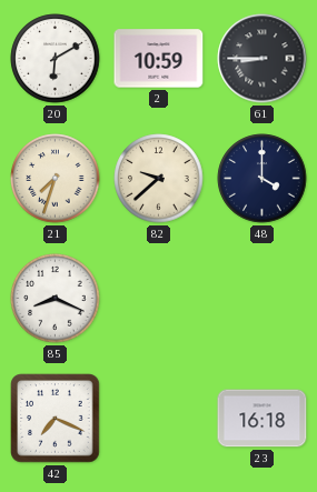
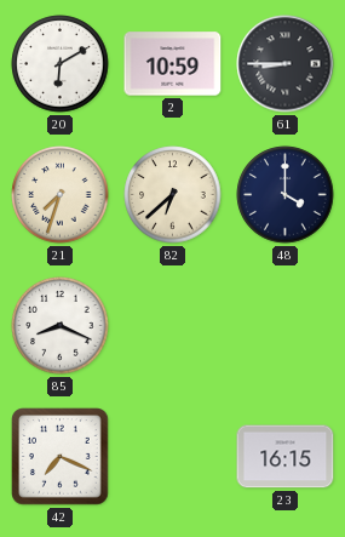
82: 9:38 -> 6:38 (173, 195)
23: 16:18 -> 16:15 (286, 457)
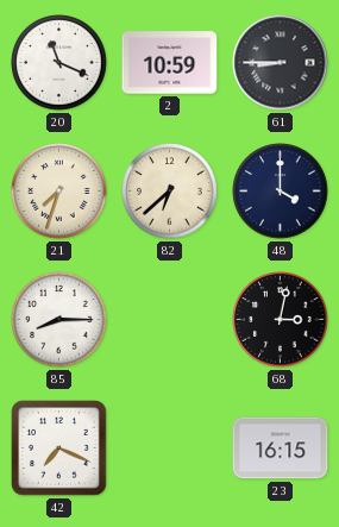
20: 6:10 -> 11:19 (59, 63)
85: 8:19 -> 8:15 (59, 320)
68: none -> 3:02 (281, 320)
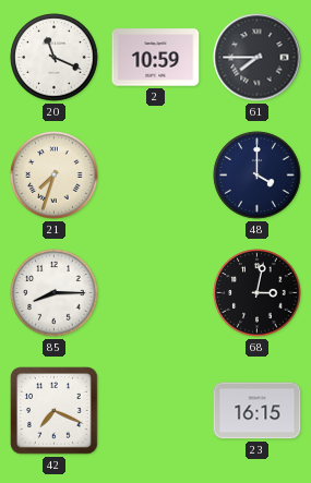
61: 8:45 -> 7:45 (258, 58)
82: 6:38 -> none (170, 192)
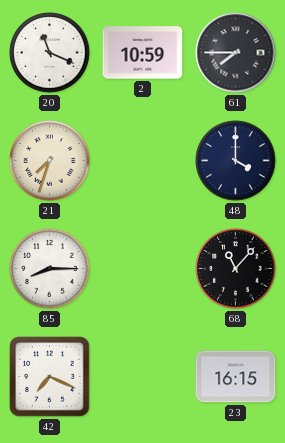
68: 3:02 -> 11:07 (236, 269)
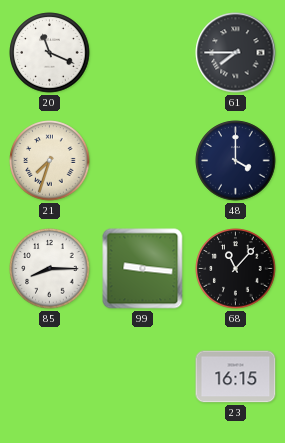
2: 10:59 -> none (143, 53)
99: none -> 9:16 (143, 269)
42: 7:19 -> none (50, 377)
